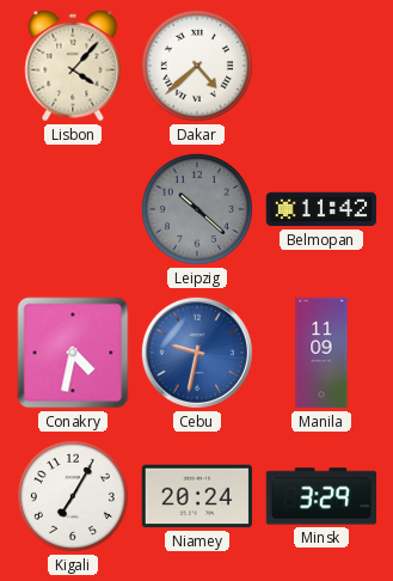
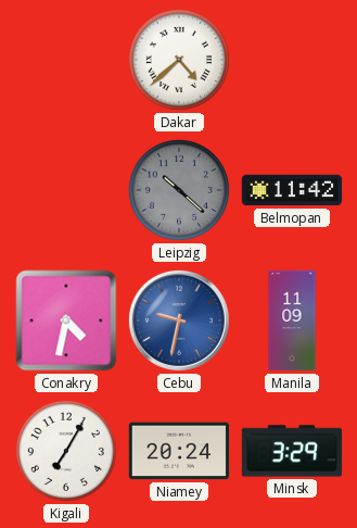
Lisbon: 4:07 -> none (73, 66)
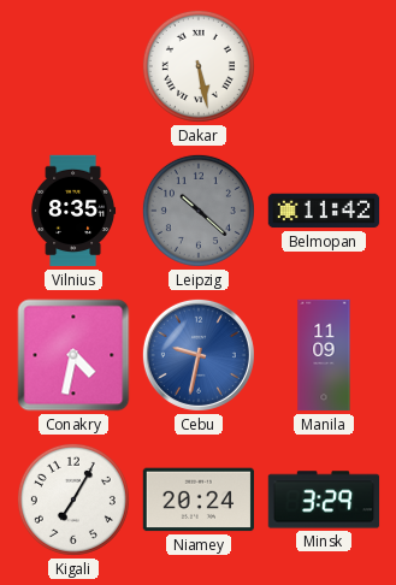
Dakar: 4:38 -> 5:28 (199, 66)
Vilnius: none -> 8:35 (73, 211)
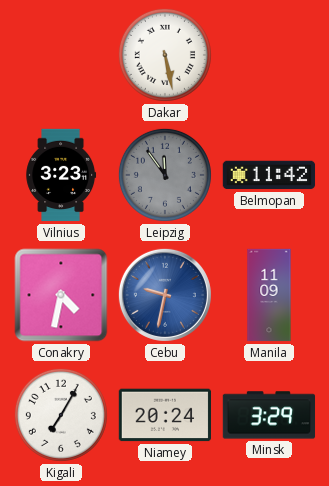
Vilnius: 8:35 -> 3:23 (61, 175)
Leipzig: 10:22 -> 11:54 (165, 175)
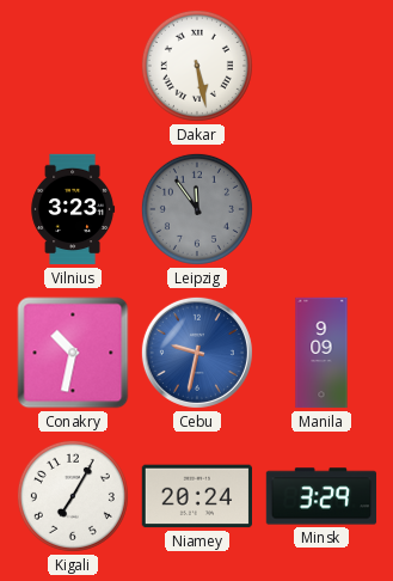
Belmopan: 11:42 -> none (269, 175)
Conakry: 4:32 -> 10:32 (73, 353)
Manila: 11:09 -> 9:09 (321, 353)
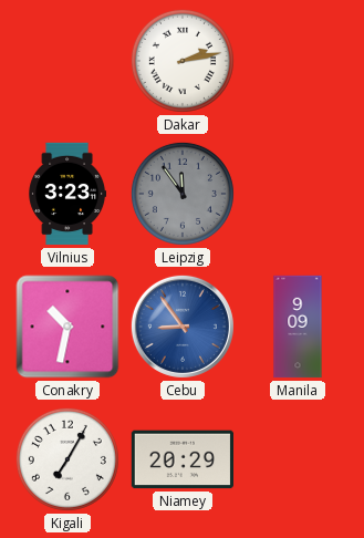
Dakar: 5:28 -> 2:13 (183, 61)
Cebu: 9:32 -> 8:54 (183, 327)
Niamey: 20:24 -> 20:29 (181, 459)
Minsk: 3:29 -> none (321, 496)
